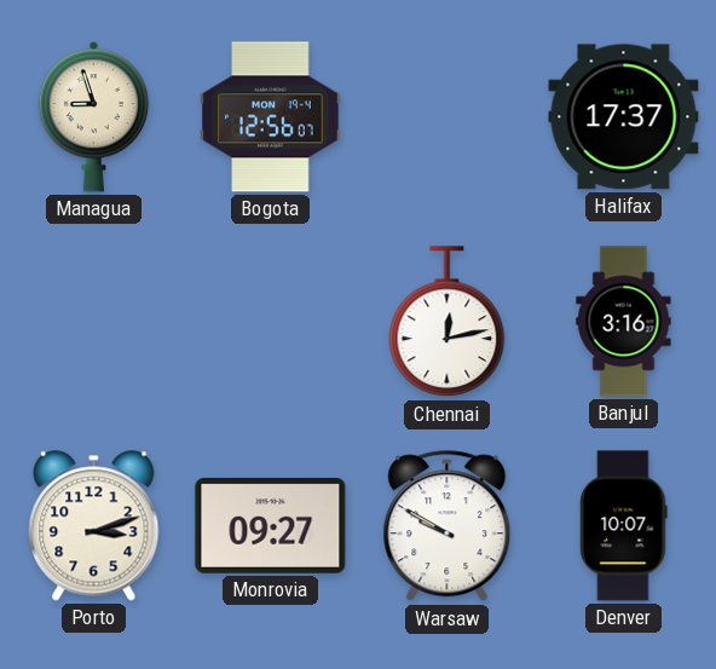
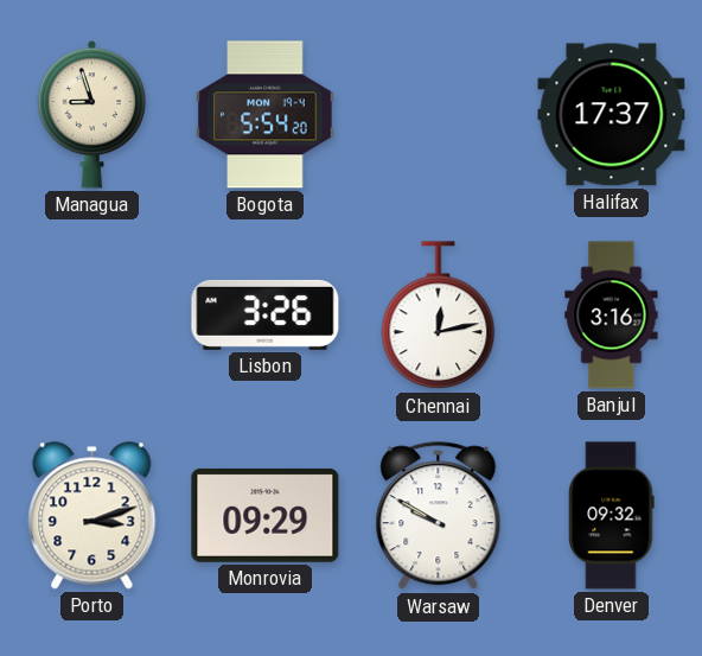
Bogota: 12:56 -> 5:54 (266, 115)
Lisbon: none -> 3:26 (266, 314)
Monrovia: 09:27 -> 09:29 (266, 515)
Denver: 10:07 -> 09:32 (612, 516)
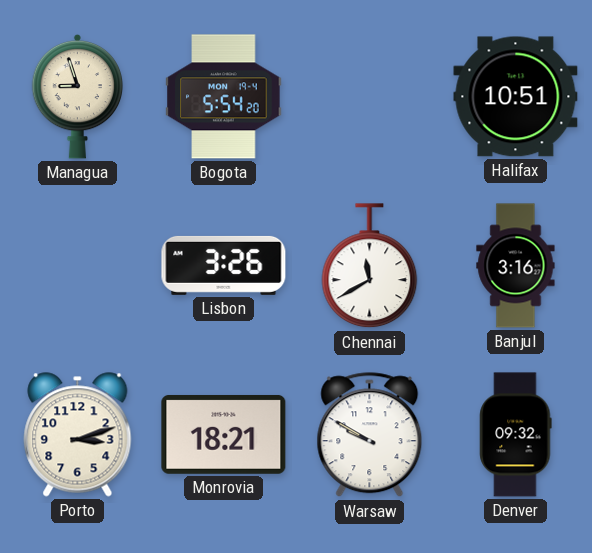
Halifax: 17:37 -> 10:51 (516, 97)
Chennai: 12:13 -> 11:40 (370, 266)
Monrovia: 09:29 -> 18:21 (224, 434)
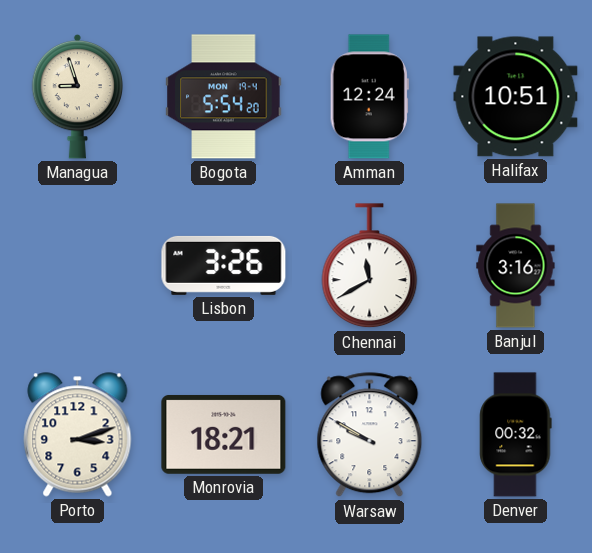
Amman: none -> 12:24 (369, 97)
Denver: 09:32 -> 00:32 (516, 435)
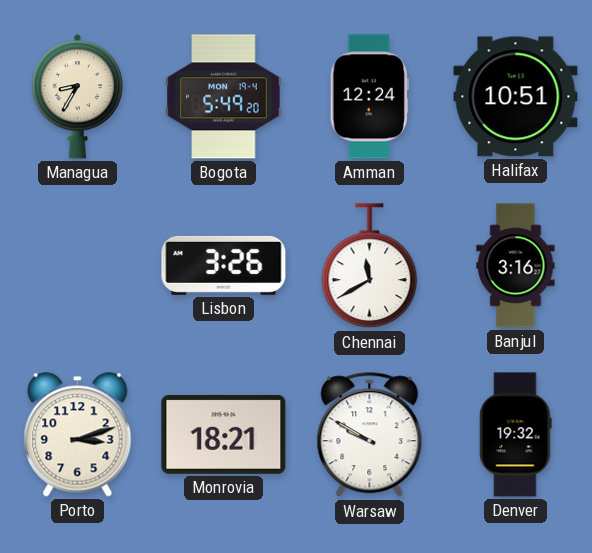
Managua: 8:57 -> 8:35 (78, 96)
Bogota: 5:54 -> 5:49 (224, 97)
Denver: 00:32 -> 19:32 (516, 435)
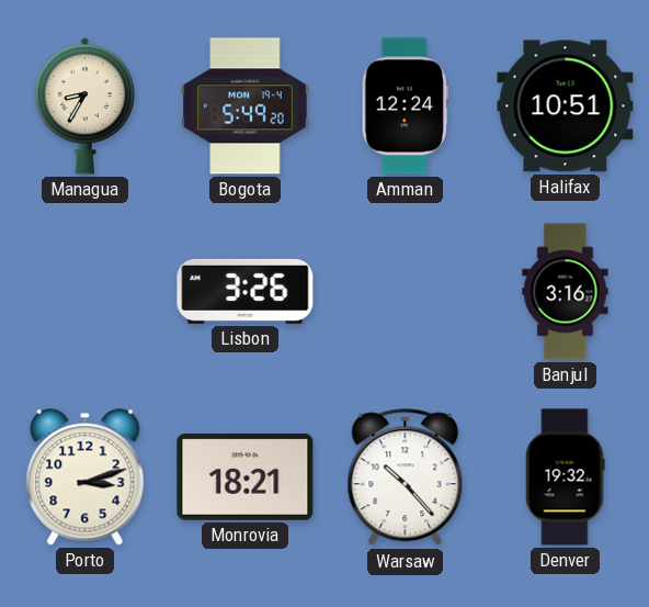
Chennai: 11:40 -> none (370, 266)
Warsaw: 9:50 -> 10:23 (406, 477)
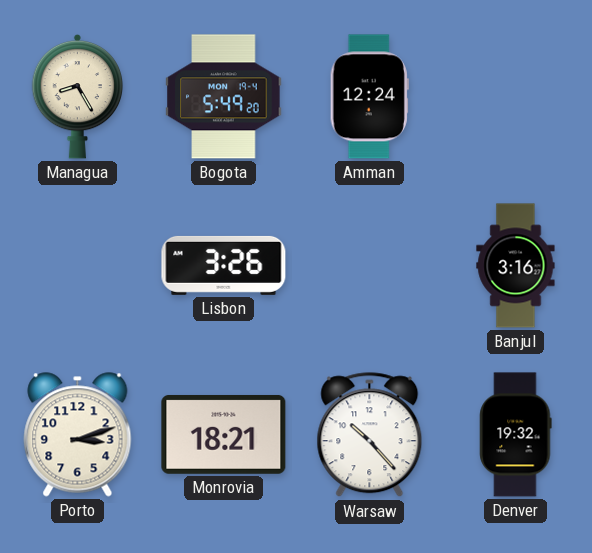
Managua: 8:35 -> 8:25 (78, 96)
Halifax: 10:51 -> none (566, 106)
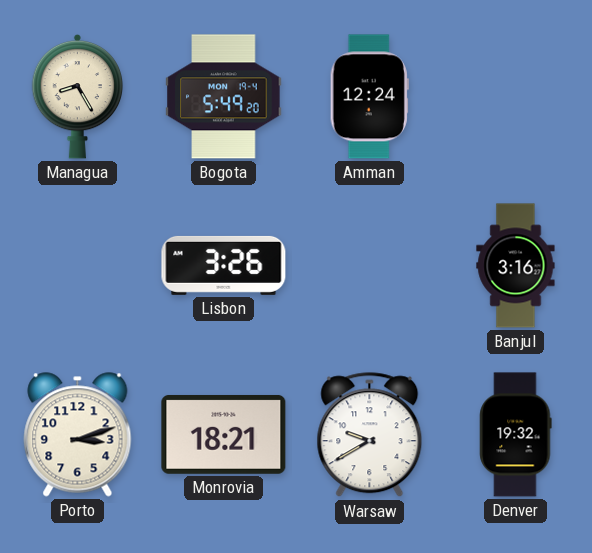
Warsaw: 10:23 -> 9:40 (370, 435)
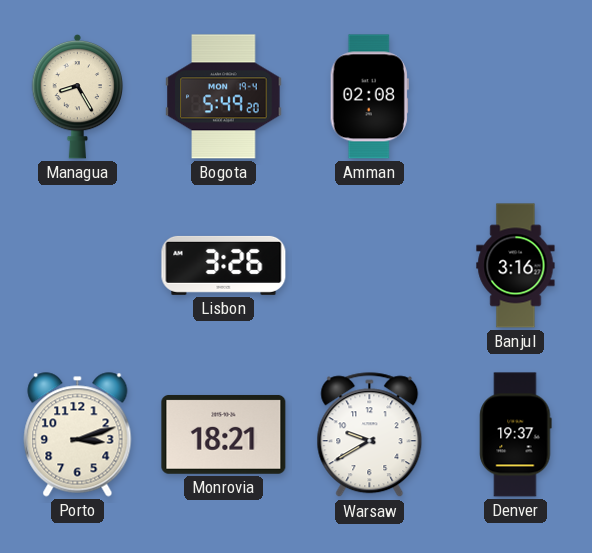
Amman: 12:24 -> 02:08 (369, 97)
Denver: 19:32 -> 19:37 (516, 435)
